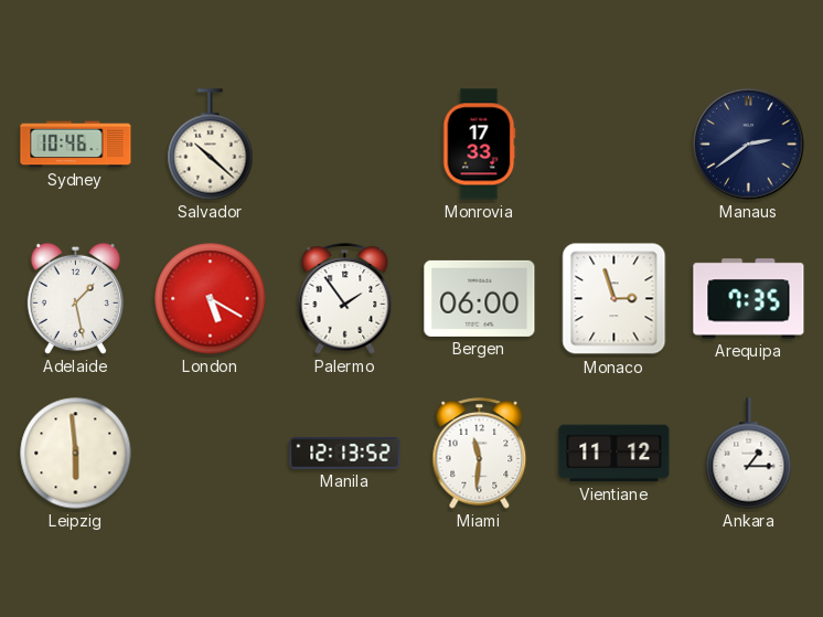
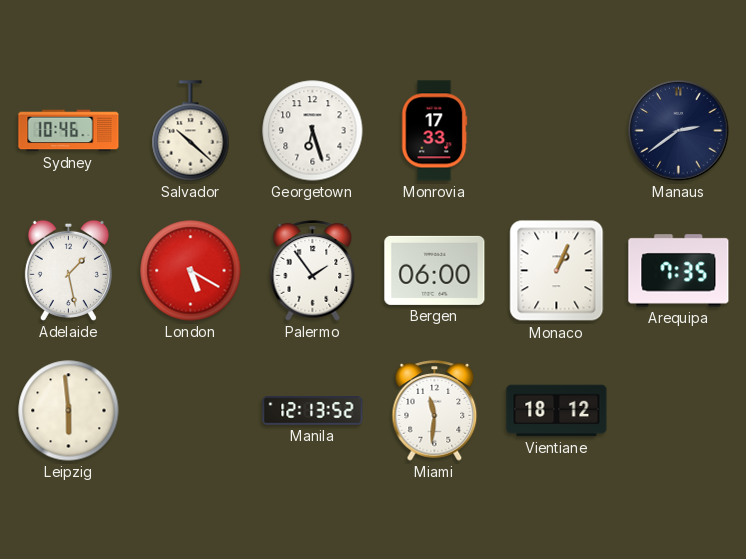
Georgetown: none -> 6:27 (313, 131)
Monaco: 2:57 -> 1:04 (557, 271)
Vientiane: 11:12 -> 18:12 (557, 411)
Ankara: 1:15 -> none (749, 454)
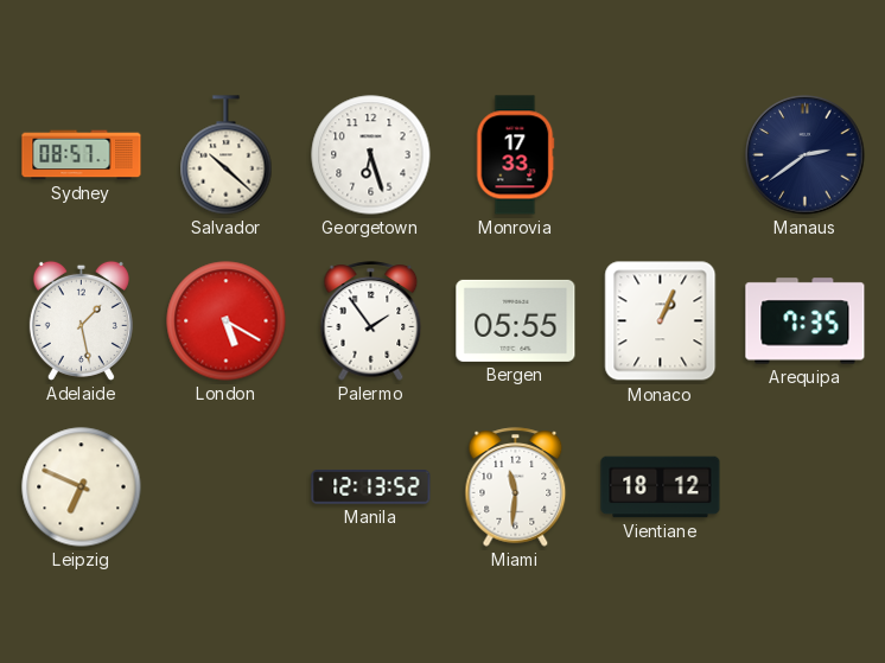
Sydney: 10:46 -> 08:57 (82, 155)
Bergen: 06:00 -> 05:55 (516, 320)
Leipzig: 5:59 -> 6:49 (82, 487)
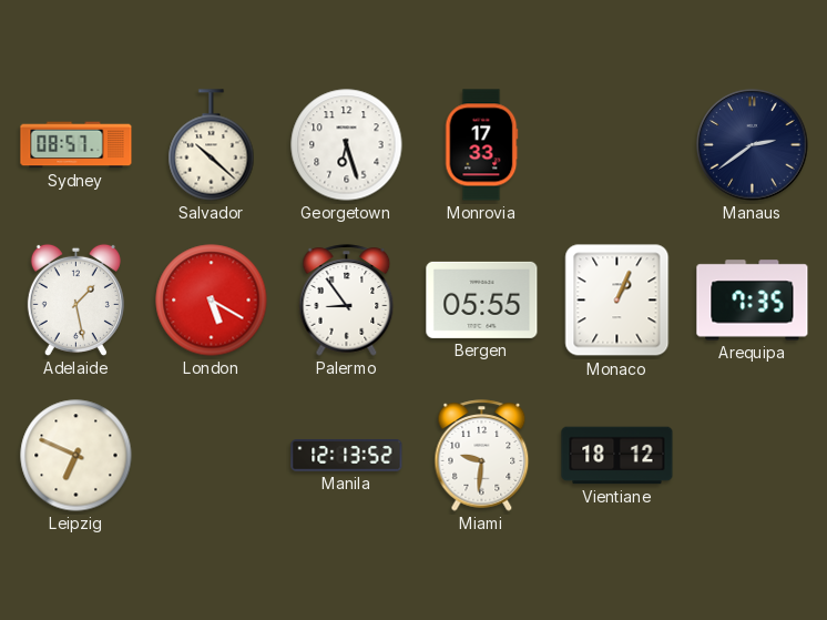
Palermo: 1:54 -> 8:54 (347, 301)
Miami: 11:31 -> 9:31 (482, 456)
